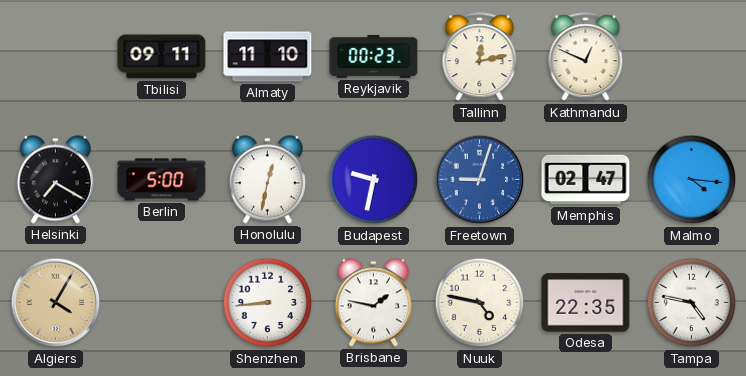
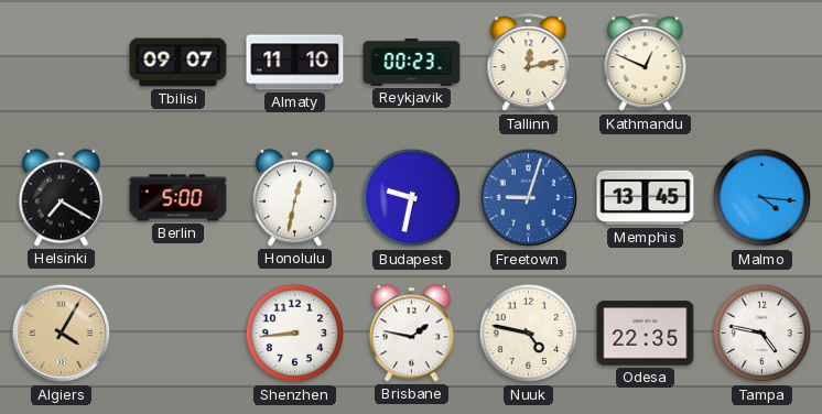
Tbilisi: 09:11 -> 09:07 (179, 63)
Memphis: 02:47 -> 13:45 (646, 198)
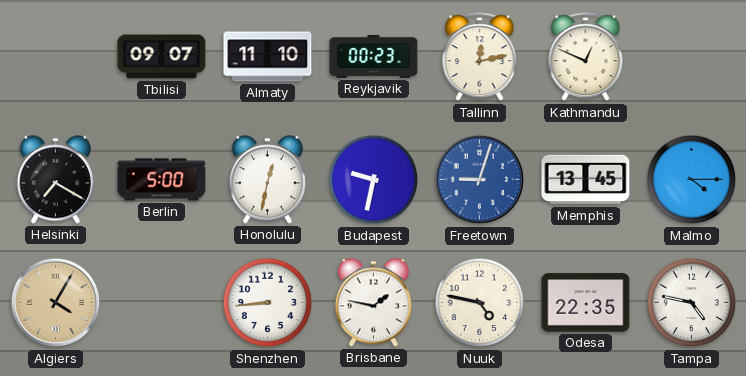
Malmo: 4:16 -> 4:15 (692, 180)
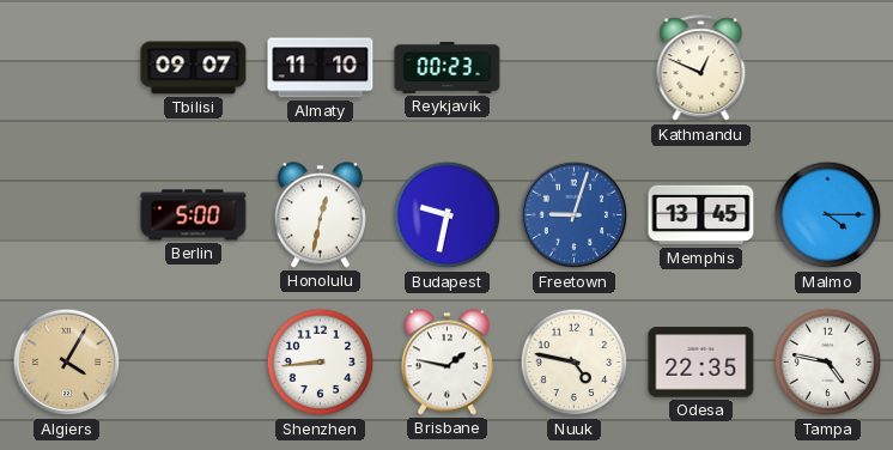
Tallinn: 12:13 -> none (480, 57)
Helsinki: 7:20 -> none (55, 180)
